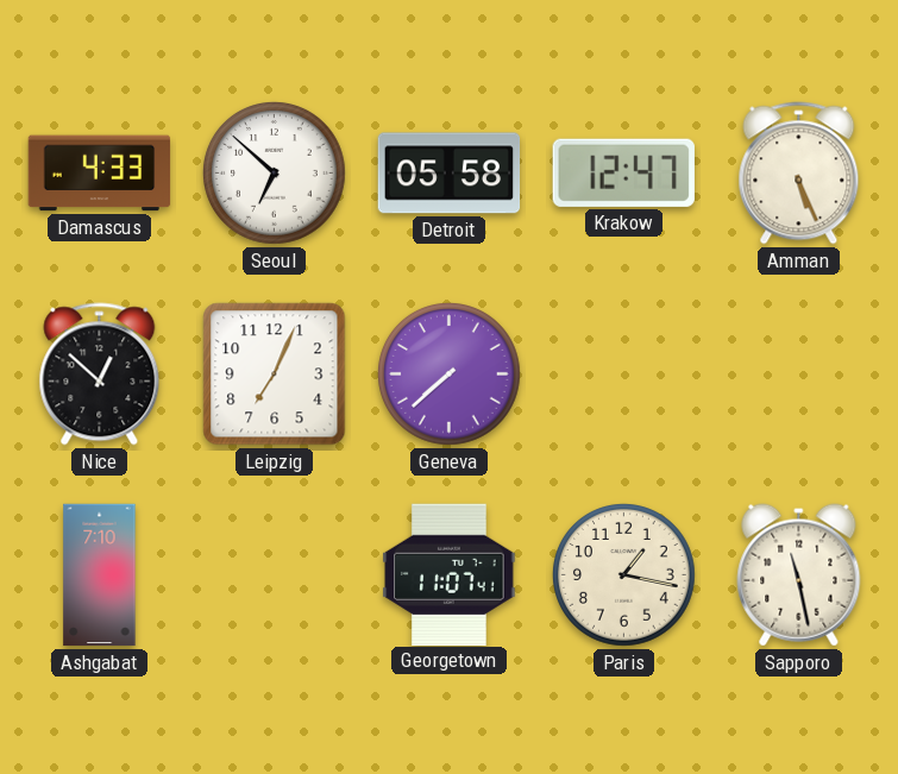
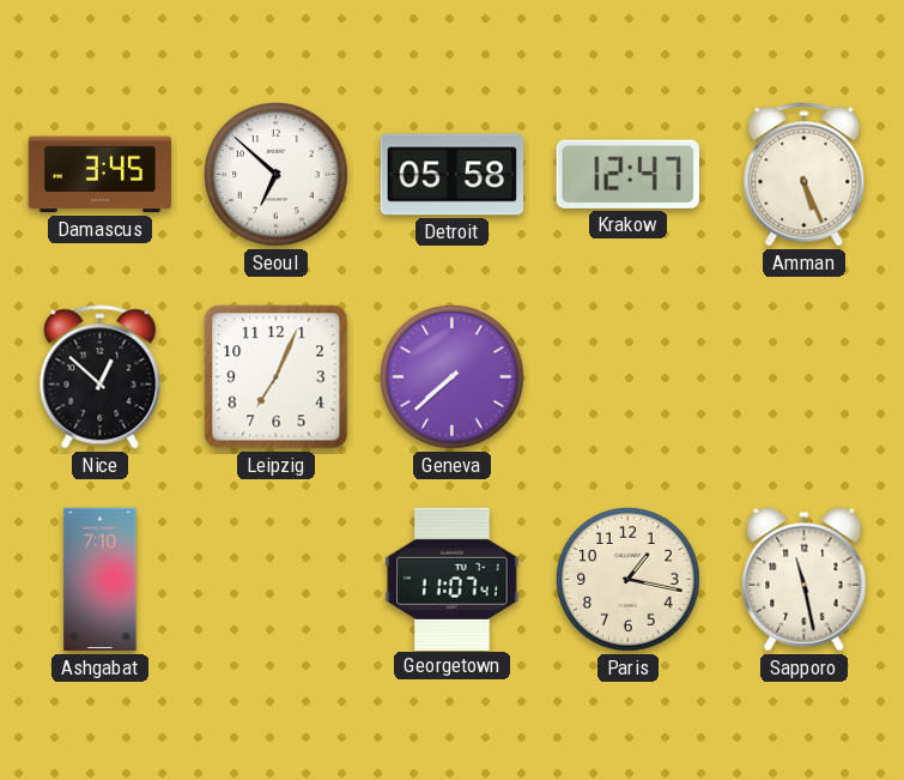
Damascus: 4:33 -> 3:45 (101, 175)
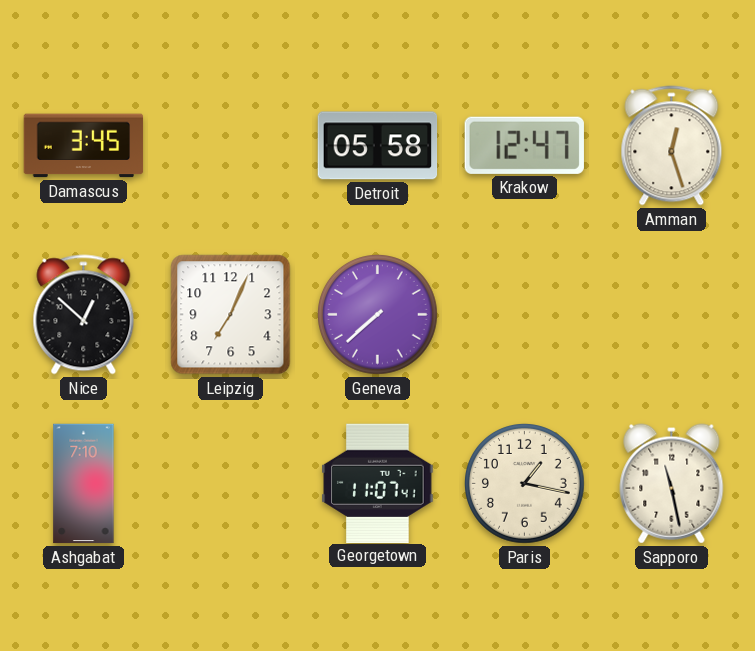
Seoul: 6:52 -> none (277, 175)
Amman: 5:26 -> 12:27 (672, 146)
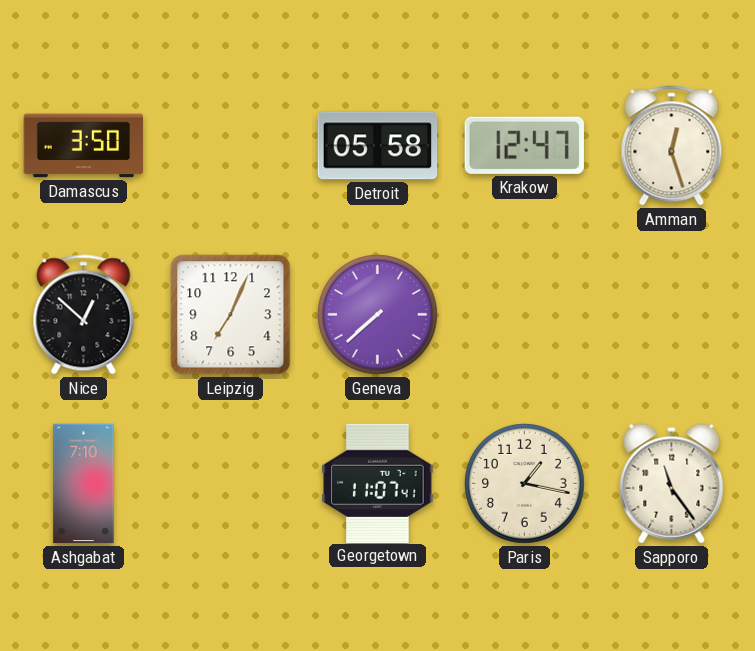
Damascus: 3:45 -> 3:50 (84, 146)
Sapporo: 11:28 -> 11:24 (672, 484)
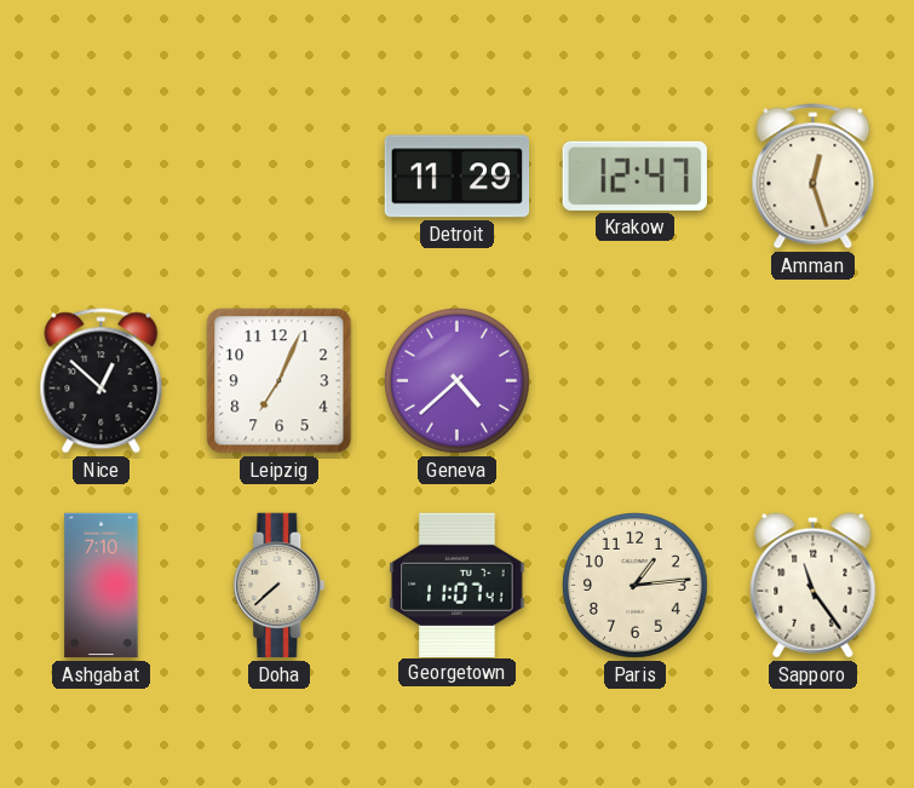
Damascus: 3:50 -> none (84, 146)
Detroit: 05:58 -> 11:29 (458, 177)
Geneva: 7:38 -> 4:38 (458, 381)
Doha: none -> 7:38 (280, 586)
Paris: 1:17 -> 1:14 (636, 586)
